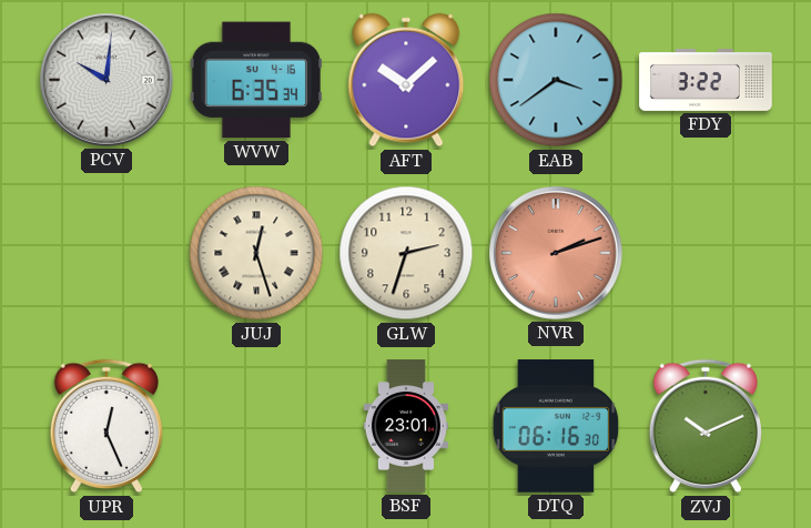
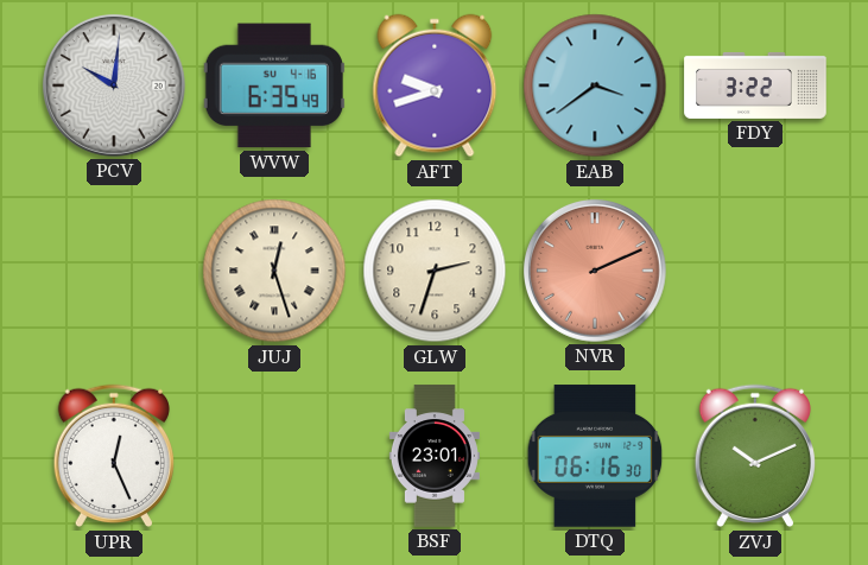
WVW: 6:35:34 -> 6:35:49 (273, 85)
AFT: 10:08 -> 9:42 (435, 85)
NVR: 2:12 -> 2:11 (595, 271)
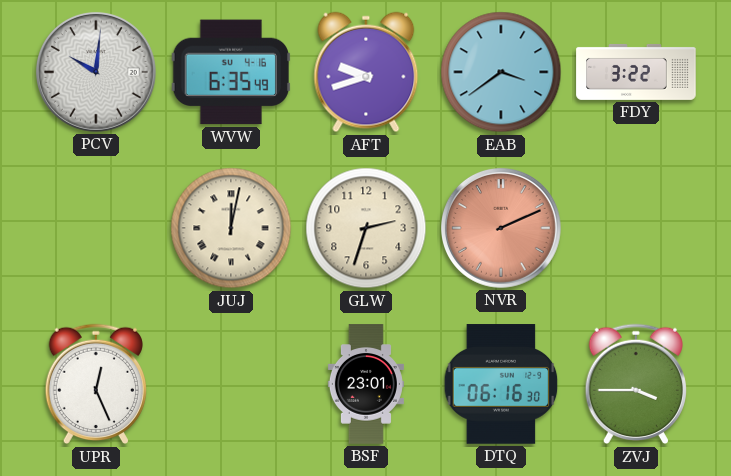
JUJ: 12:27 -> 12:02 (231, 228)
ZVJ: 10:11 -> 3:45 (635, 384)
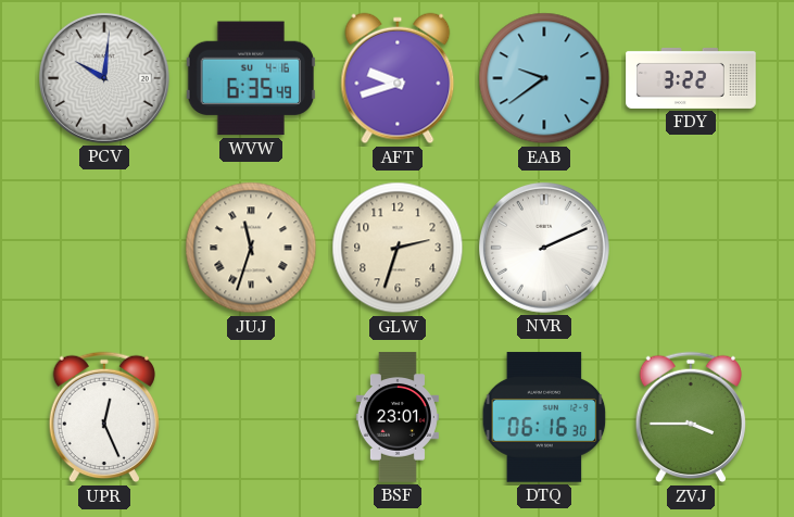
EAB: 3:39 -> 9:39 (544, 78)
JUJ: 12:02 -> 11:33 (251, 248)
NVR dial: salmon -> white (544, 248)
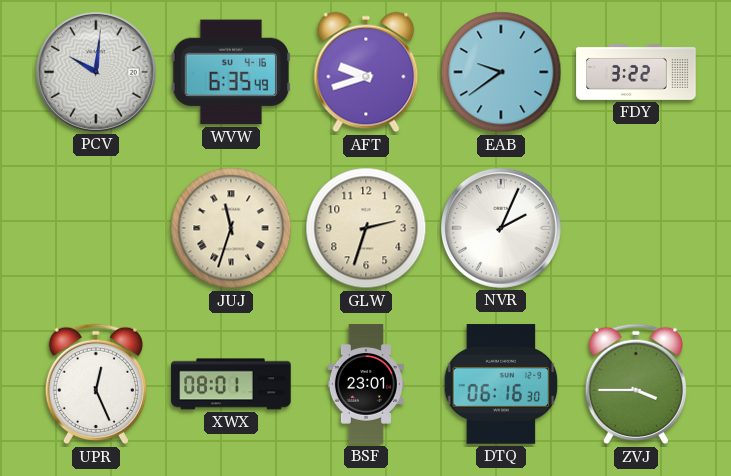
NVR: 2:11 -> 2:04 (501, 228)
XWX: none -> 08:01 (231, 384)
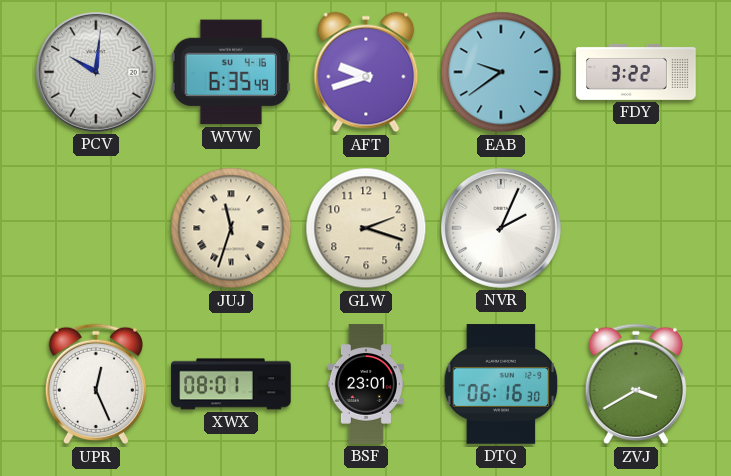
GLW: 2:33 -> 2:18 (366, 228)
ZVJ: 3:45 -> 3:40 (635, 384)
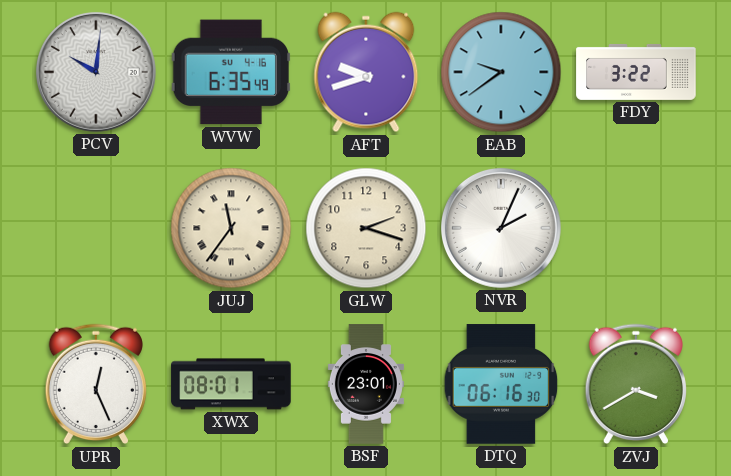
JUJ: 11:33 -> 11:36 (231, 228)
